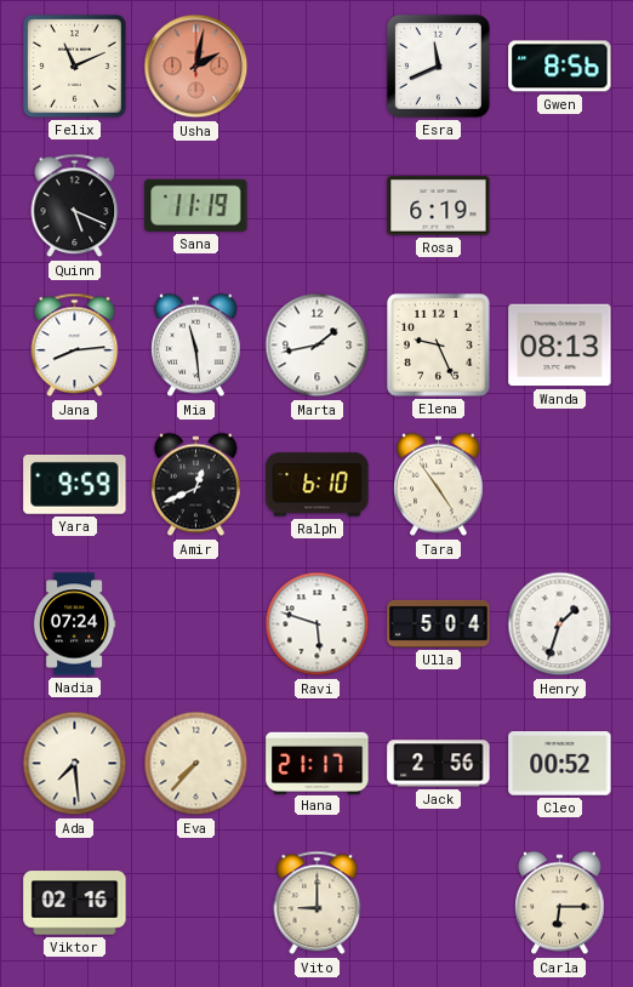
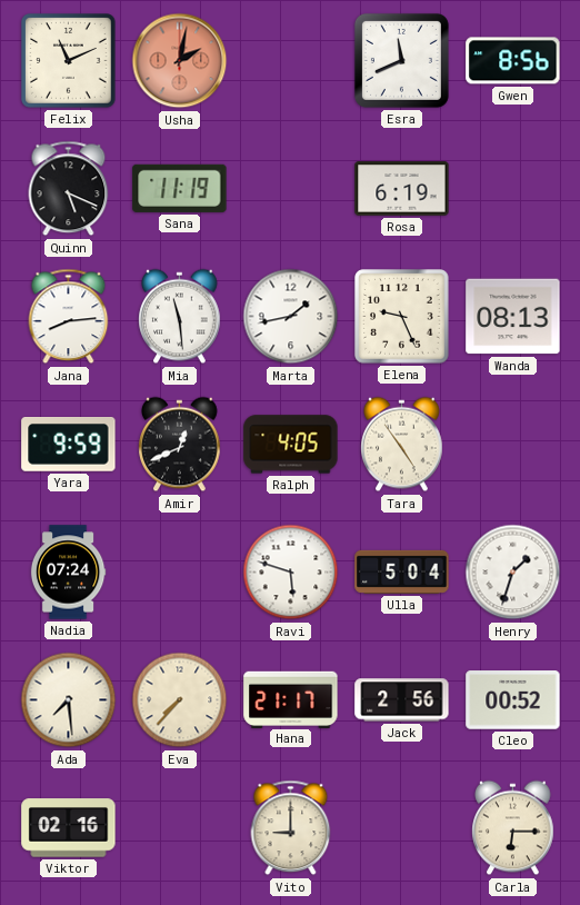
Ralph: 6:10 -> 4:05 (291, 445)
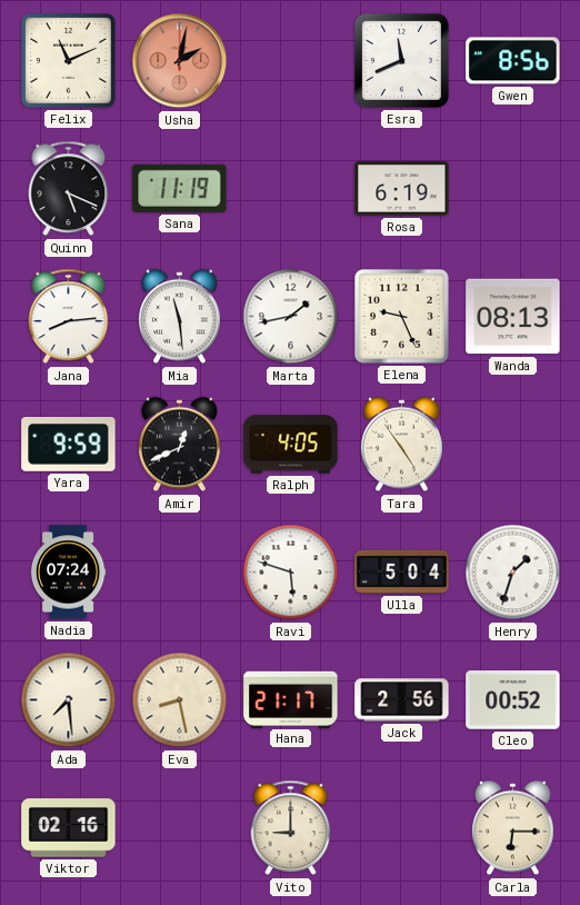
Eva: 7:37 -> 8:28 (180, 700)
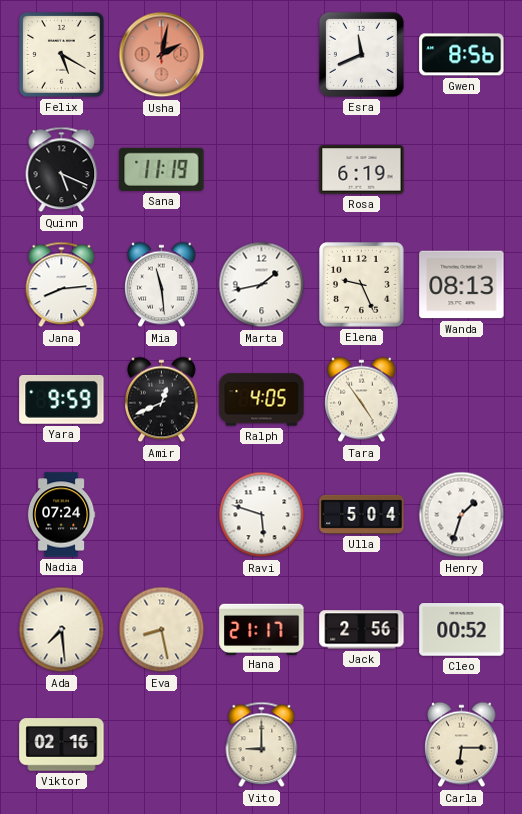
Felix: 11:11 -> 5:20 (62, 55)
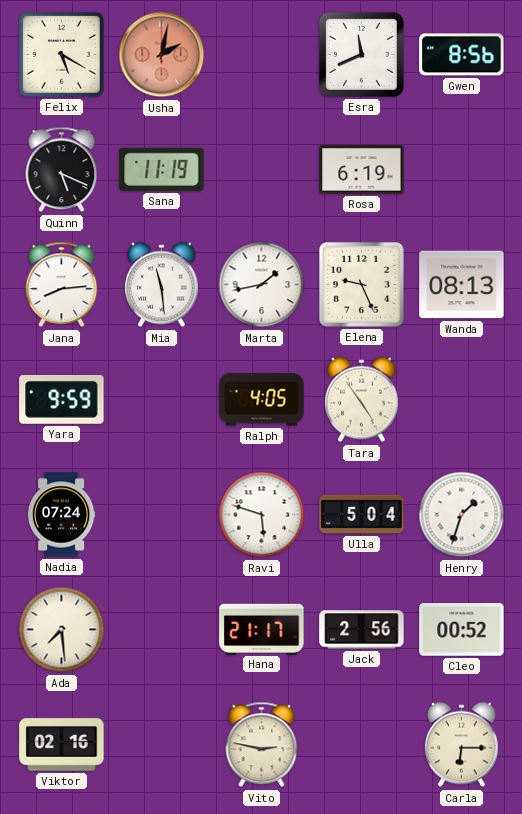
Amir: 12:41 -> none (162, 400)
Eva: 8:28 -> none (162, 630)
Vito: 9:00 -> 2:47 (262, 745)
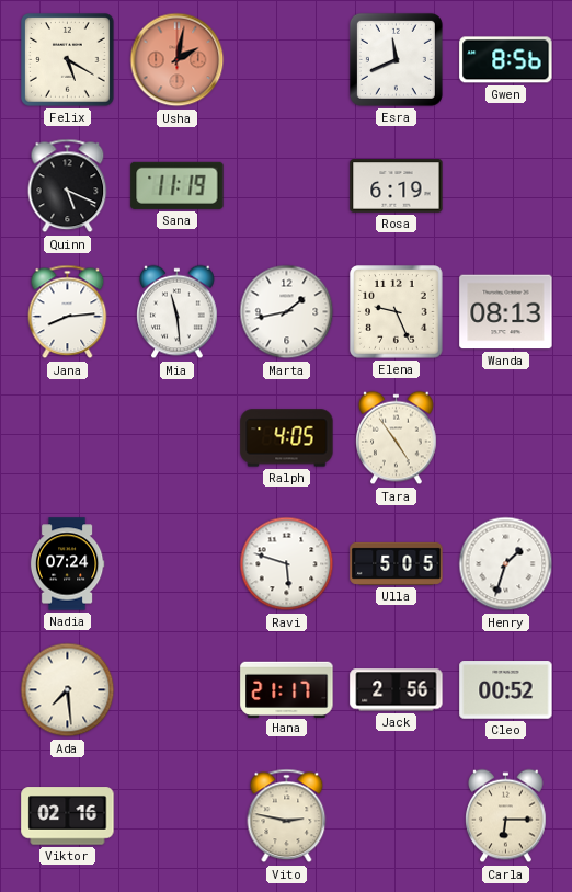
Yara: 9:59 -> none (62, 400)
Ulla: 5:04 -> 5:05 (397, 563)
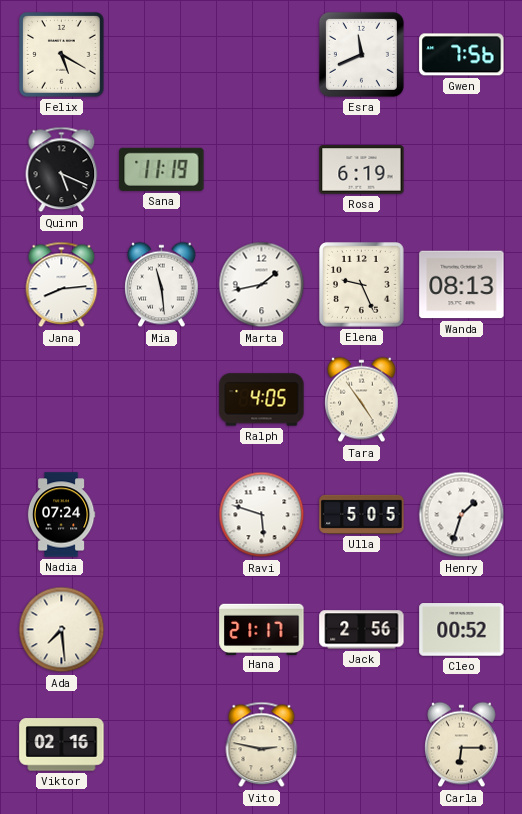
Usha: 2:02 -> none (178, 60)
Gwen: 8:56 -> 7:56 (462, 55)
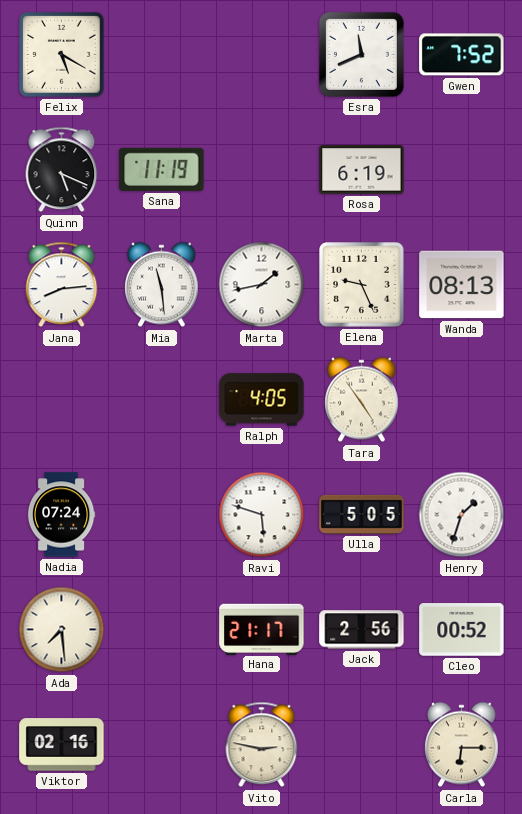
Gwen: 7:56 -> 7:52 (462, 55)
